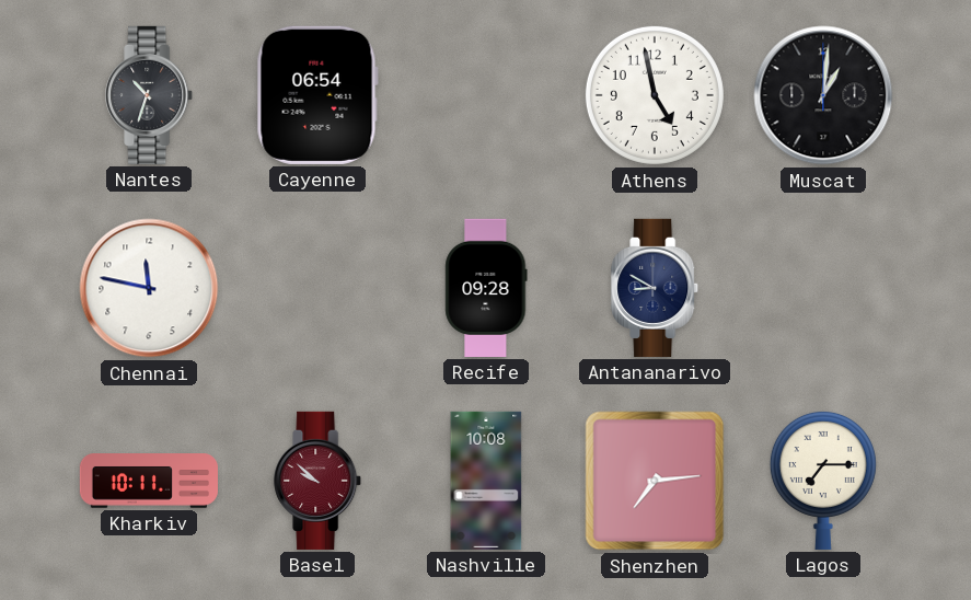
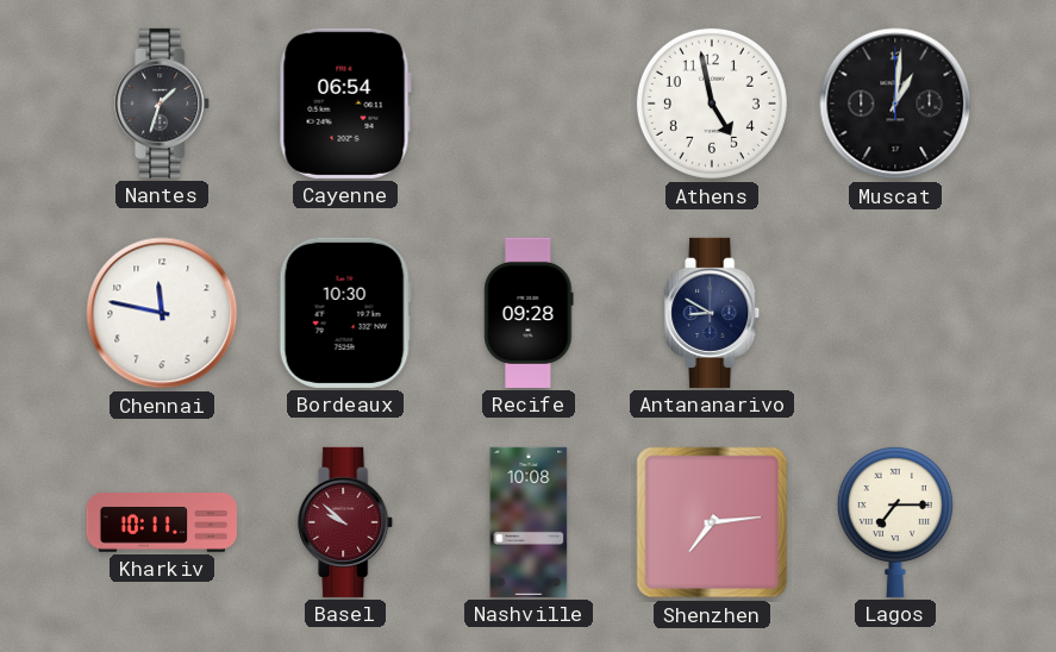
Nantes: 10:33 -> 1:33 (163, 104)
Bordeaux: none -> 10:30 (345, 313)
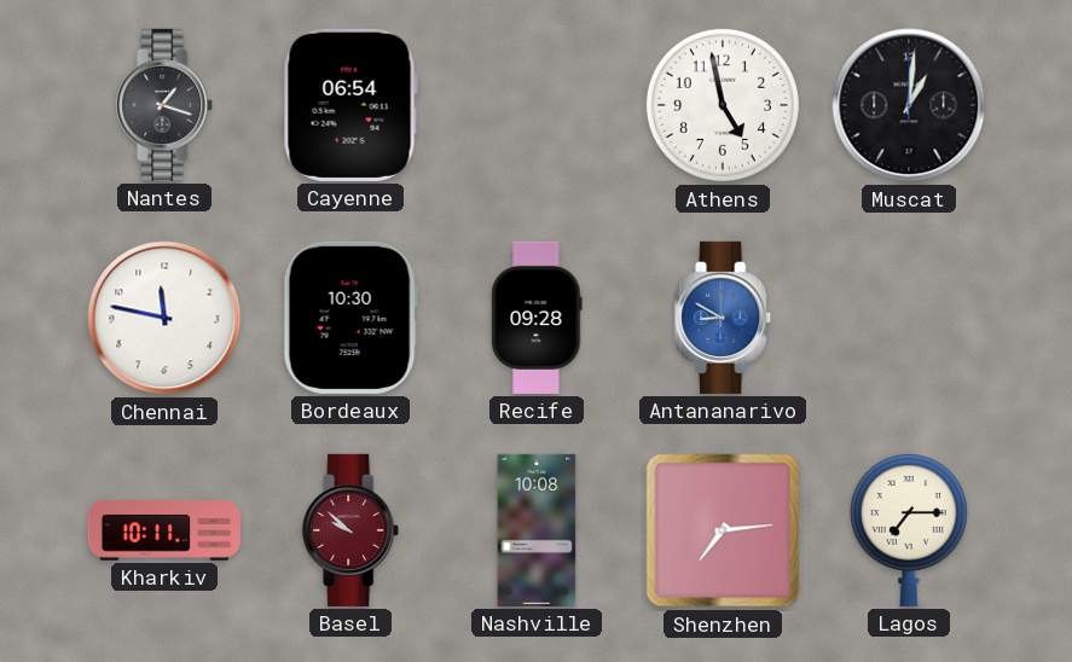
Nantes: 1:33 -> 1:18 (166, 105)
Antananarivo dial: navy -> blue (724, 318)
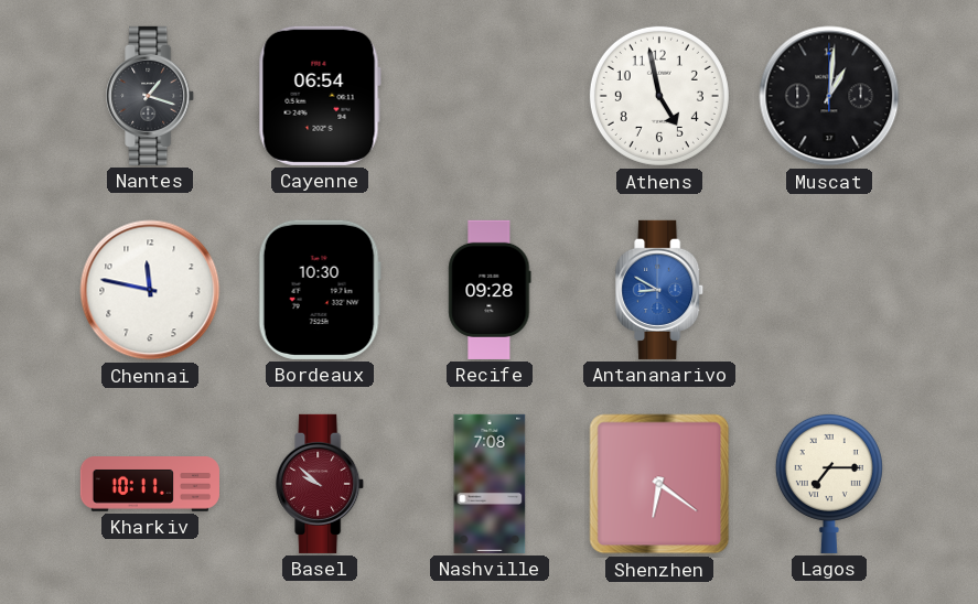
Nashville: 10:08 -> 7:08 (490, 484)
Shenzhen: 7:14 -> 6:21 (659, 484)
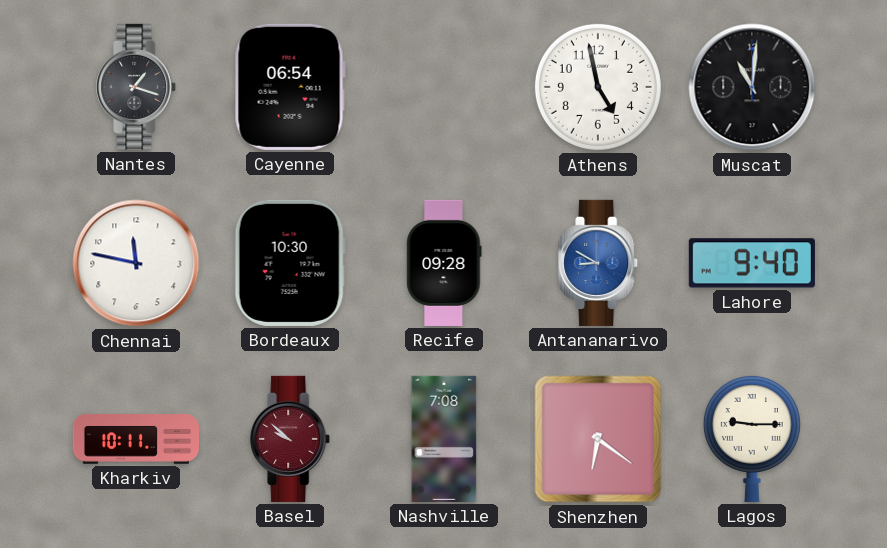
Muscat: 1:01 -> 11:01 (752, 87)
Lahore: none -> 9:40 (752, 263)
Lagos: 7:15 -> 9:15 (752, 438)
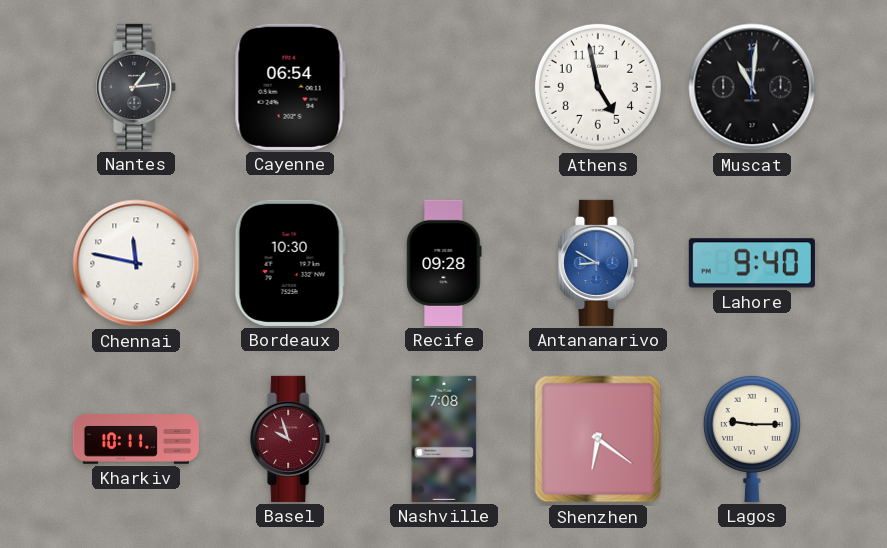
Nantes: 1:18 -> 1:14 (137, 87)
Basel: 9:52 -> 9:57 (291, 439)
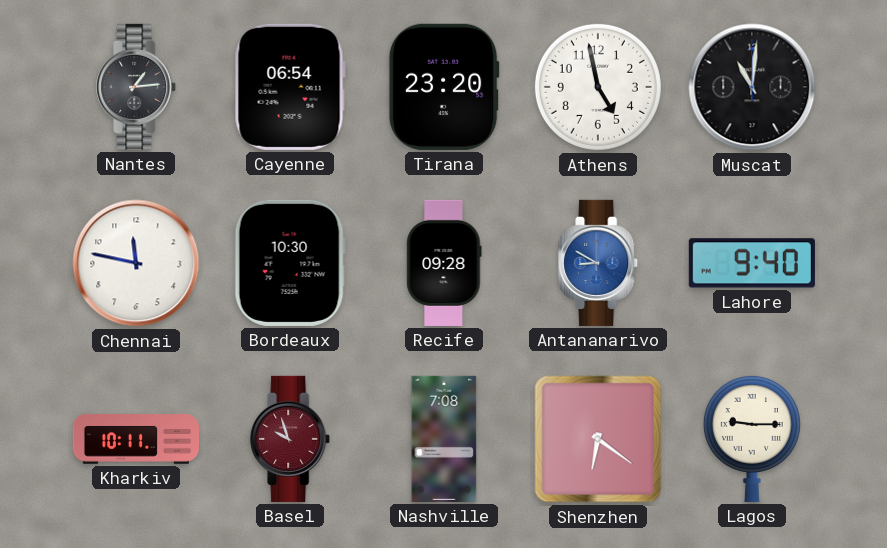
Tirana: none -> 23:20 (444, 87)
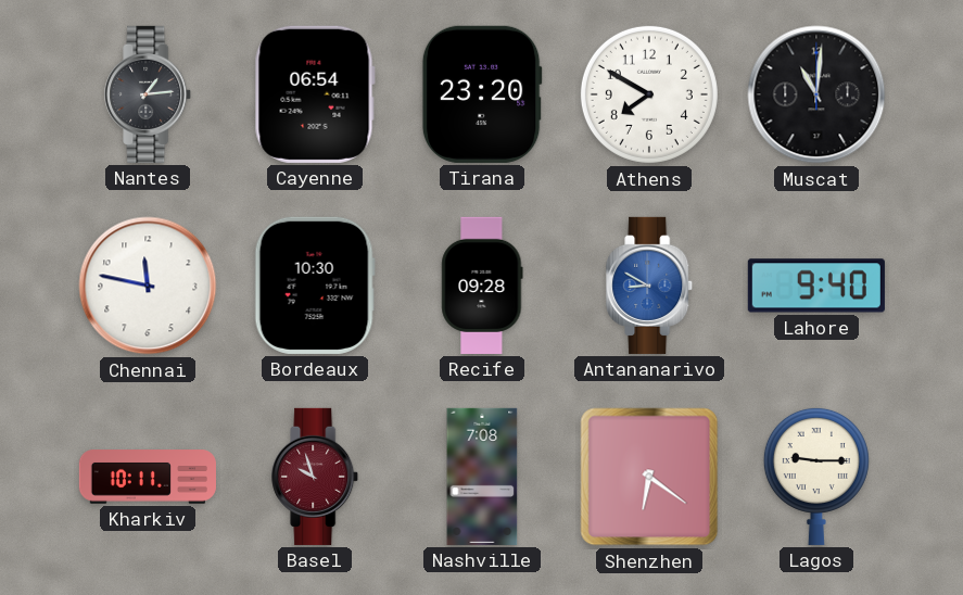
Athens: 4:58 -> 7:50 (649, 94)
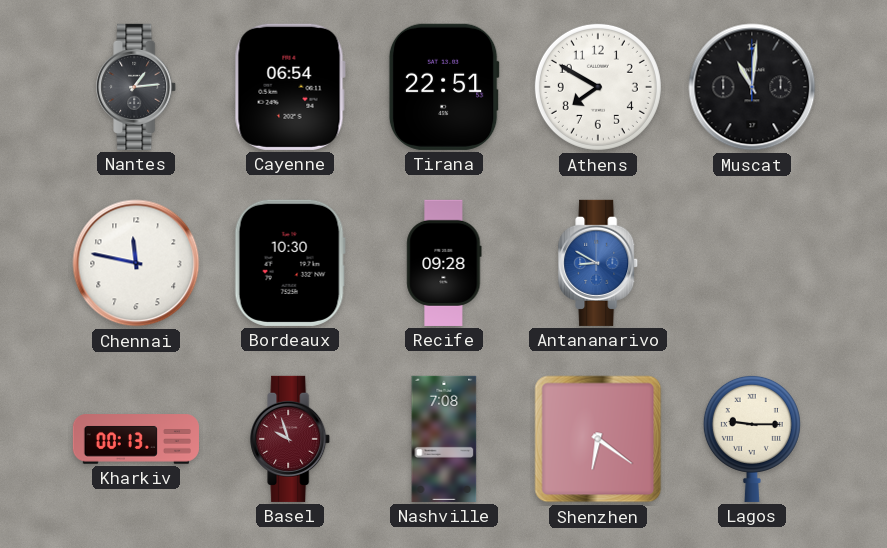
Tirana: 23:20 -> 22:51 (444, 87)
Lahore: 9:40 -> none (816, 286)
Kharkiv: 10:11 -> 00:13 (136, 439)
